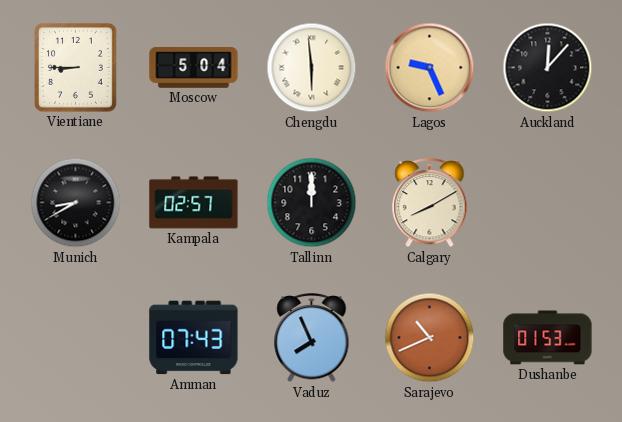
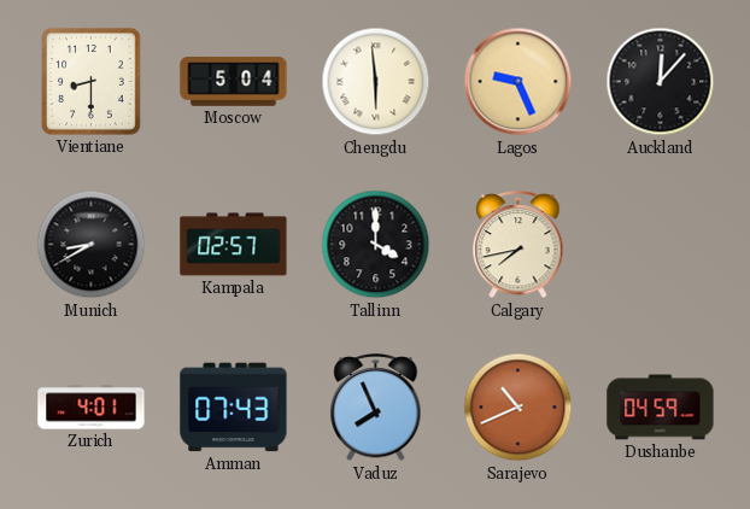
Vientiane: 8:45 -> 8:30 (92, 82)
Tallinn: 12:00 -> 4:00 (376, 245)
Calgary: 8:10 -> 7:43 (518, 246)
Zurich: none -> 4:01 (92, 408)
Dushanbe: 01:53 -> 04:59 (661, 408)
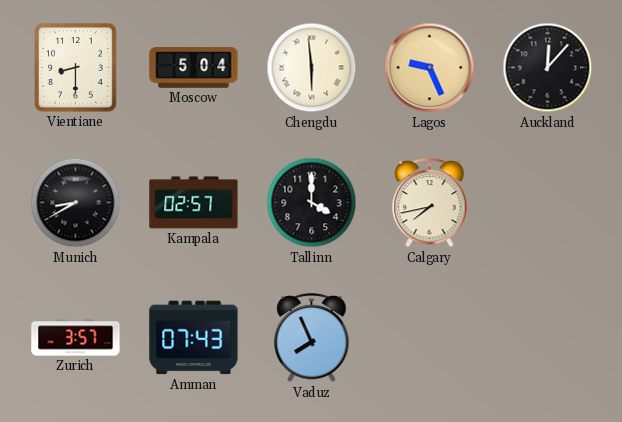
Zurich: 4:01 -> 3:57 (76, 338)
Sarajevo: 10:41 -> none (518, 408)
Dushanbe: 04:59 -> none (661, 408)
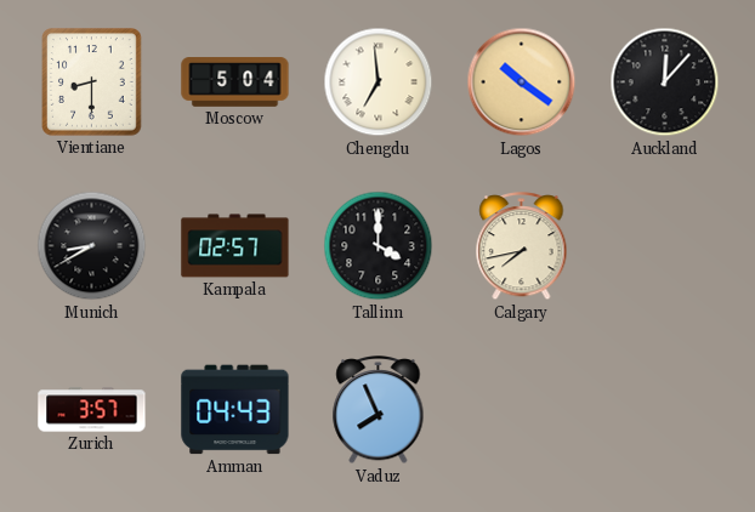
Chengdu: 5:59 -> 6:59 (379, 83)
Lagos: 9:26 -> 10:21 (522, 83)
Amman: 07:43 -> 04:43 (235, 410)
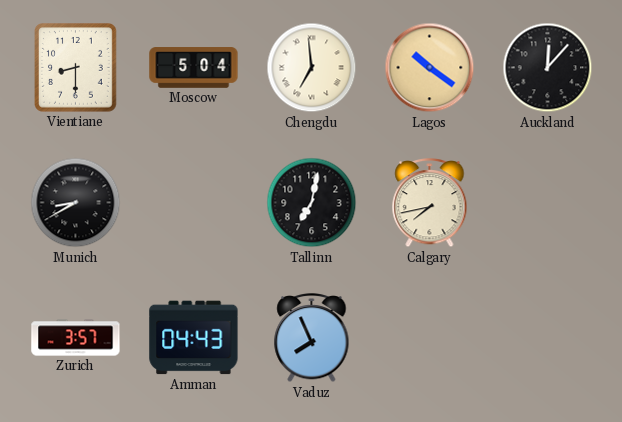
Kampala: 02:57 -> none (235, 246)
Tallinn: 4:00 -> 7:02 (312, 203)
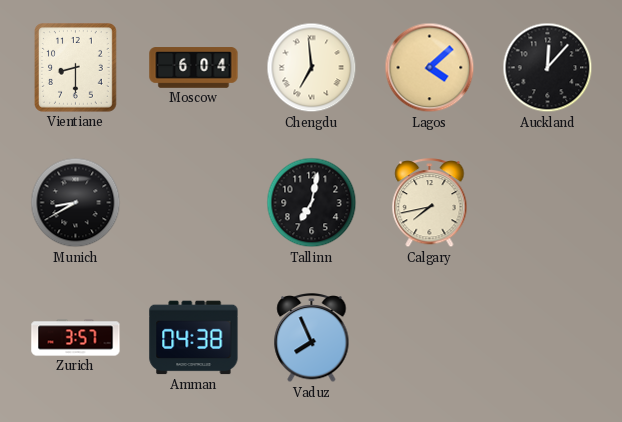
Moscow: 5:04 -> 6:04 (194, 68)
Lagos: 10:21 -> 4:08 (430, 68)
Amman: 04:43 -> 04:38 (194, 338)
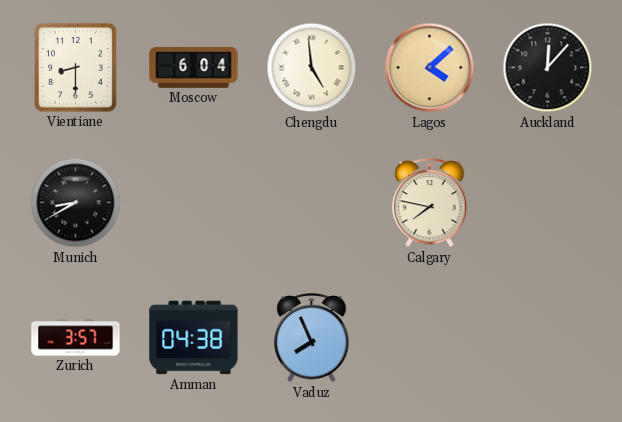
Chengdu: 6:59 -> 4:59 (312, 68)
Tallinn: 7:02 -> none (312, 203)
Calgary: 7:43 -> 7:47 (430, 204)
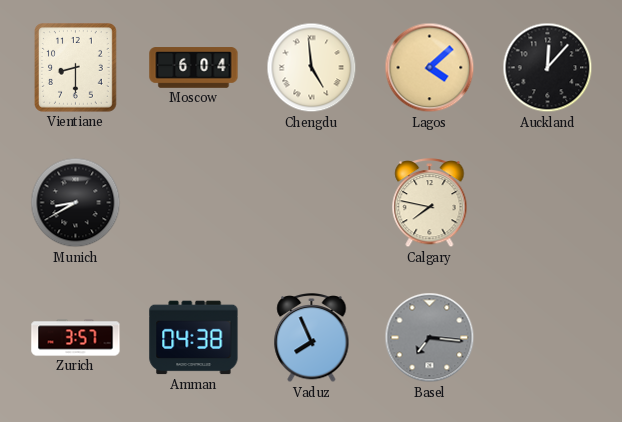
Basel: none -> 7:16 (430, 338)
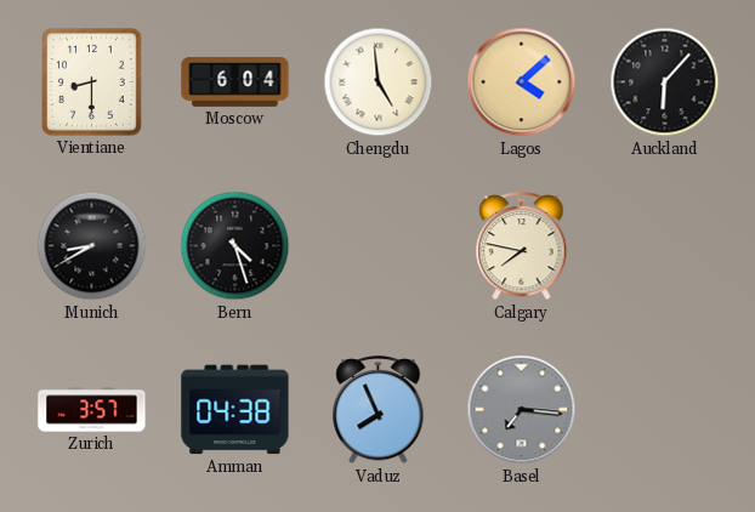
Auckland: 12:07 -> 6:07 (665, 83)
Bern: none -> 4:27 (235, 246)
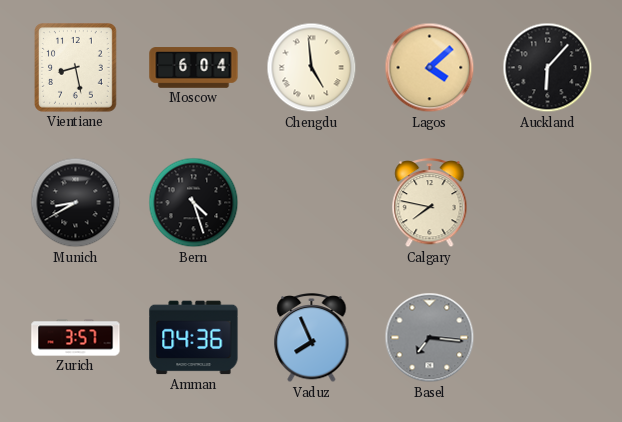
Vientiane: 8:30 -> 8:28 (76, 68)
Amman: 04:38 -> 04:36 (194, 338)
